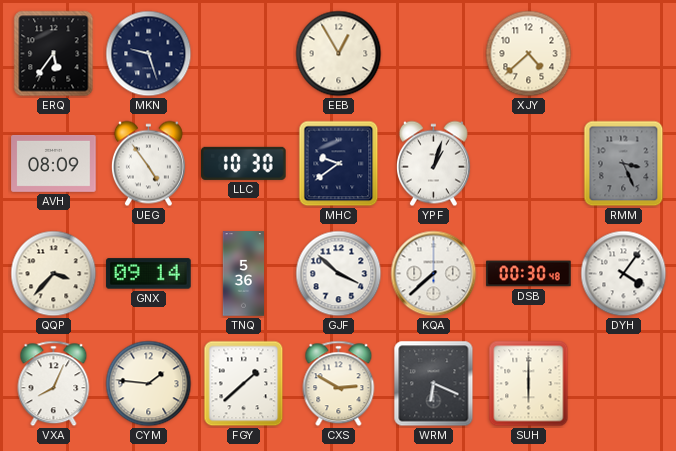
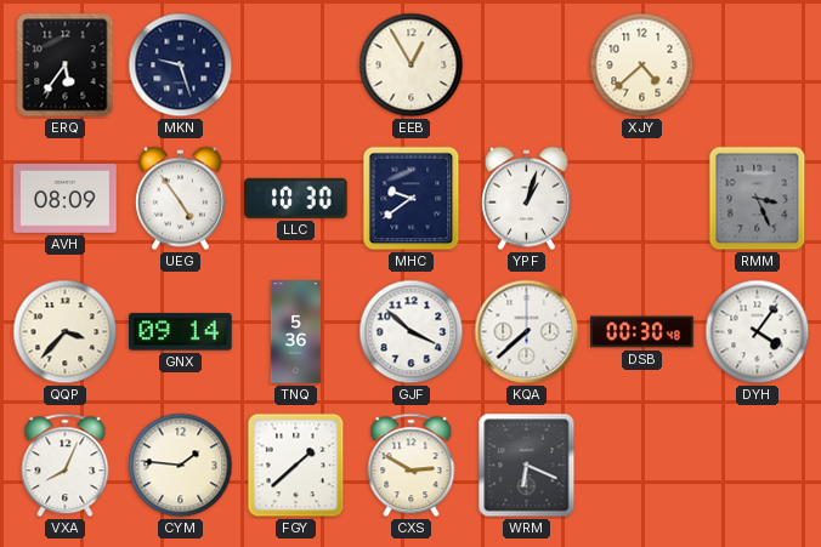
SUH: 6:00 -> none (529, 384)
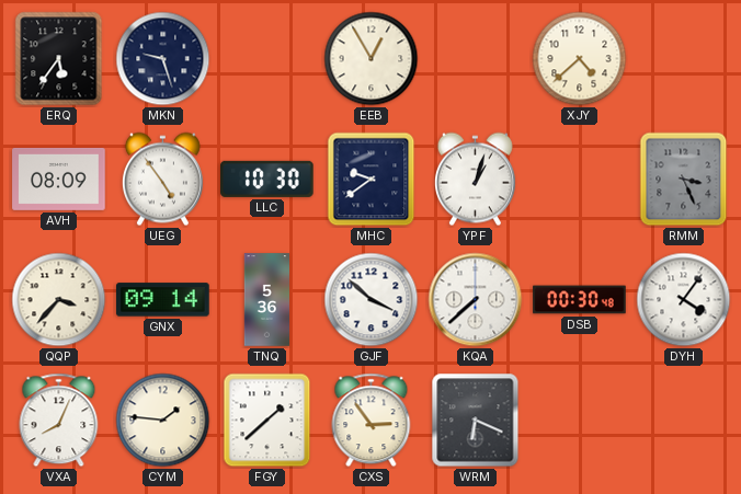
CXS: 2:50 -> 2:54 (372, 421)
